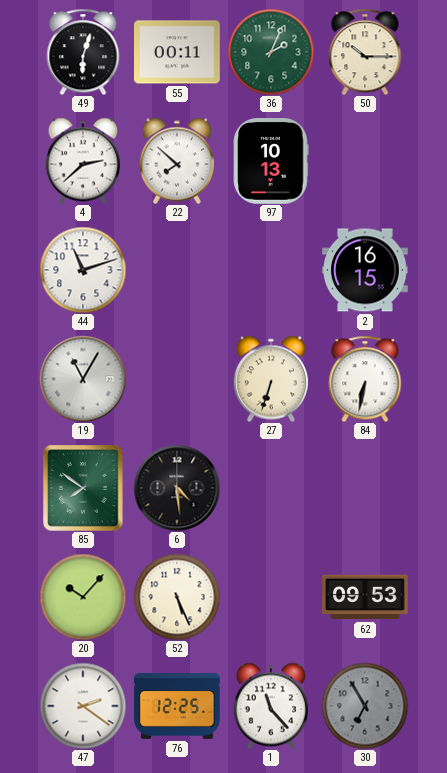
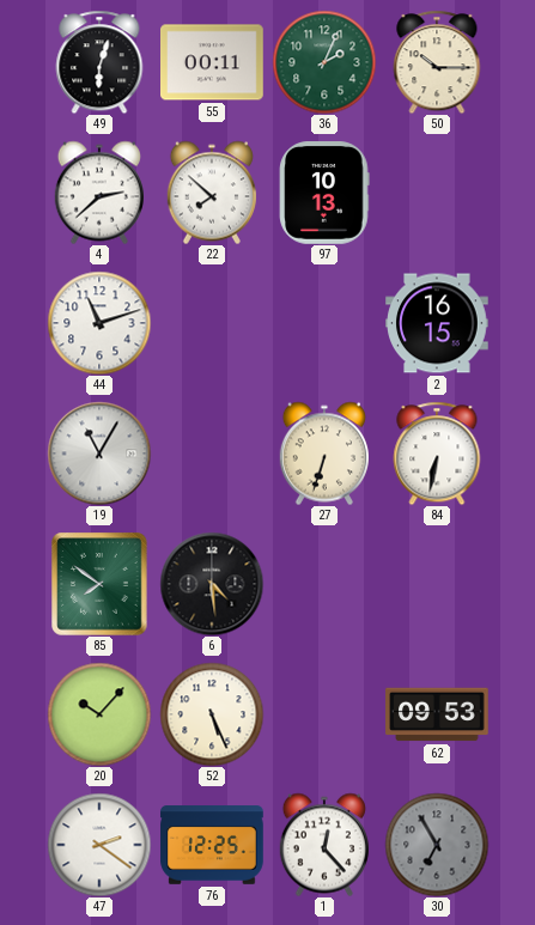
1: 11:23 -> 12:23 (323, 845)
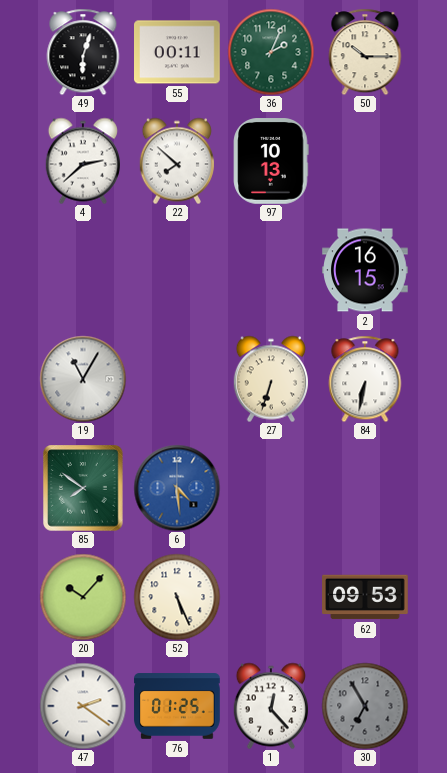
44: 11:12 -> none (99, 323)
6 dial: black -> blue (177, 488)
76: 12:25 -> 01:25 (177, 706)
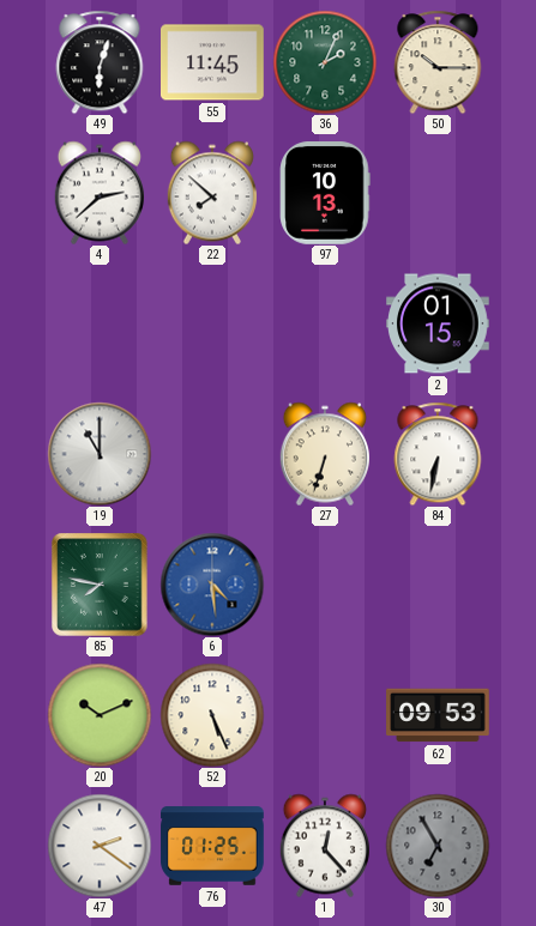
55: 00:11 -> 11:45 (212, 62)
2: 16:15 -> 01:15 (438, 323)
19: 11:05 -> 11:00 (100, 454)
85: 7:51 -> 7:47 (100, 585)
20: 10:07 -> 10:11 (100, 715)
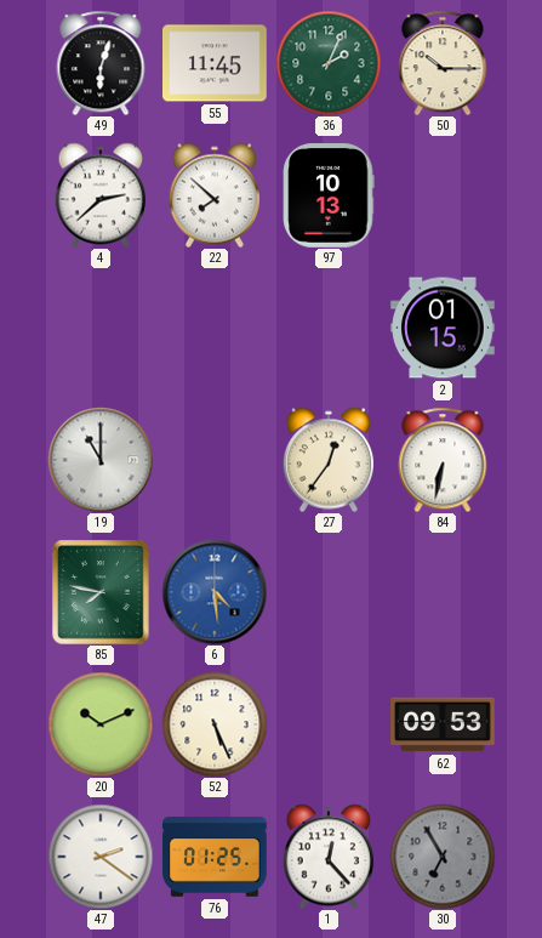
27: 6:33 -> 12:36 (327, 460)
